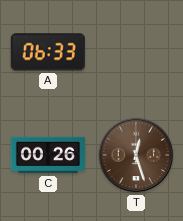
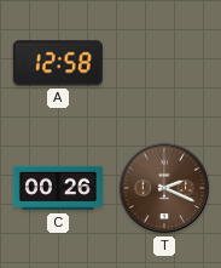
A: 06:33 -> 12:58 (58, 63)
T: 12:27 -> 2:19 (164, 188)
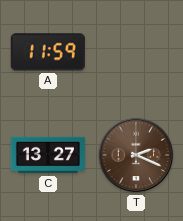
A: 12:58 -> 11:59 (48, 52)
C: 00:26 -> 13:27 (47, 155)
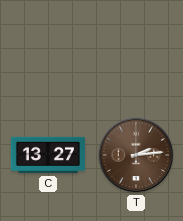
A: 11:59 -> none (48, 52)
T: 2:19 -> 2:14 (136, 155)
